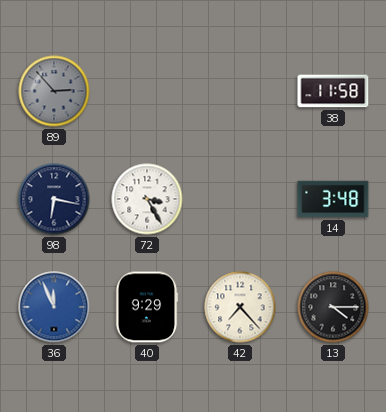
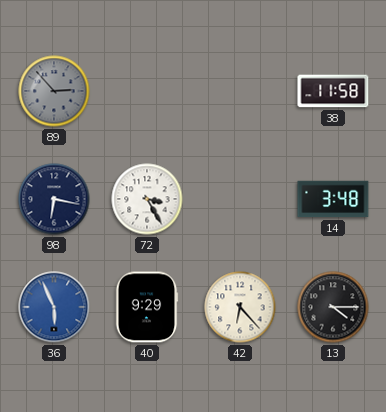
36: 11:56 -> 5:56 (54, 307)
42: 7:23 -> 6:23 (240, 307)
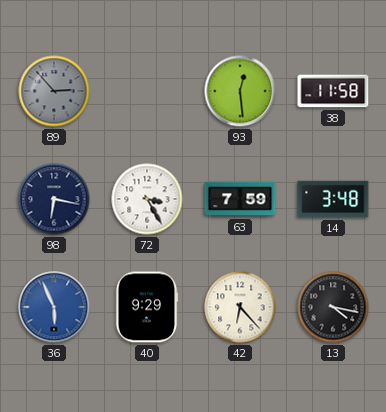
93: none -> 12:29 (240, 91)
63: none -> 7:59 (240, 199)
13: 4:15 -> 4:17 (333, 307)
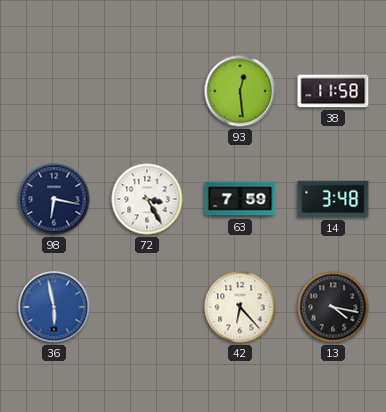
89: 2:53 -> none (54, 91)
36: 5:56 -> 5:58 (54, 307)
40: 9:29 -> none (147, 307)
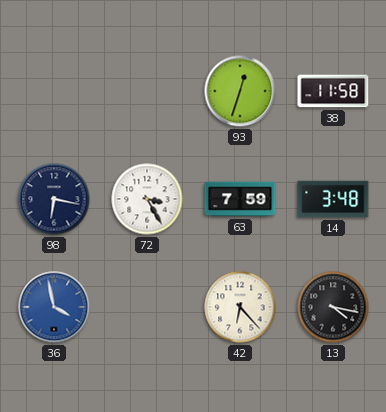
93: 12:29 -> 12:33 (240, 91)
36: 5:58 -> 3:58 (54, 307)
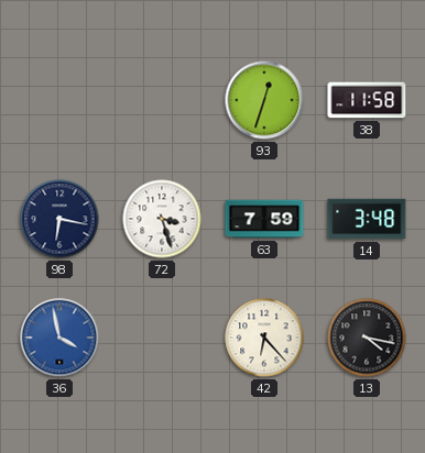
72: 3:25 -> 3:27 (162, 219)
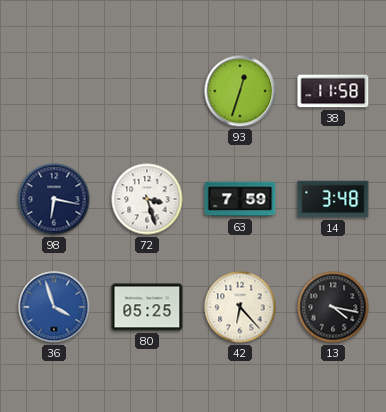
36: 3:58 -> 3:57 (54, 307)
80: none -> 05:25 (147, 307)
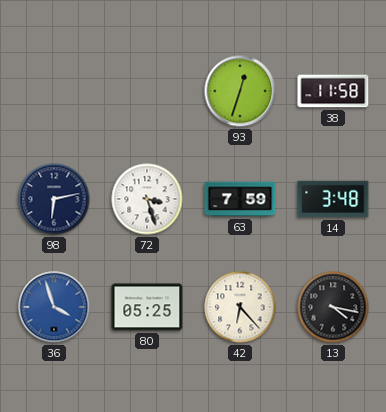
98: 6:17 -> 6:13 (54, 199)
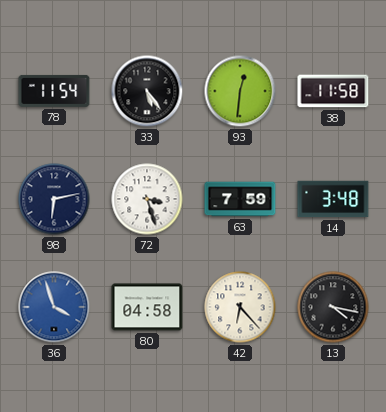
78: none -> 11:54 (54, 91)
33: none -> 5:24 (147, 91)
93: 12:33 -> 12:31 (240, 91)
80: 05:25 -> 04:58 (147, 307)
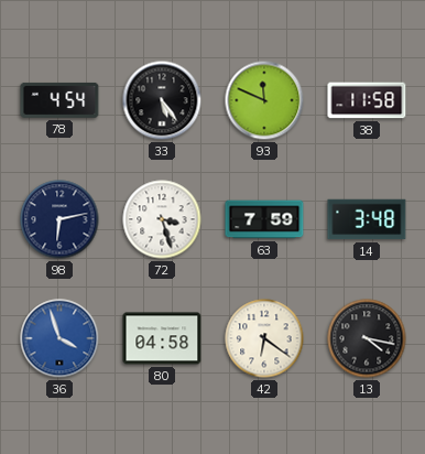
78: 11:54 -> 4:54 (59, 100)
93: 12:31 -> 11:49 (264, 100)
42: 6:23 -> 6:21 (264, 338)
